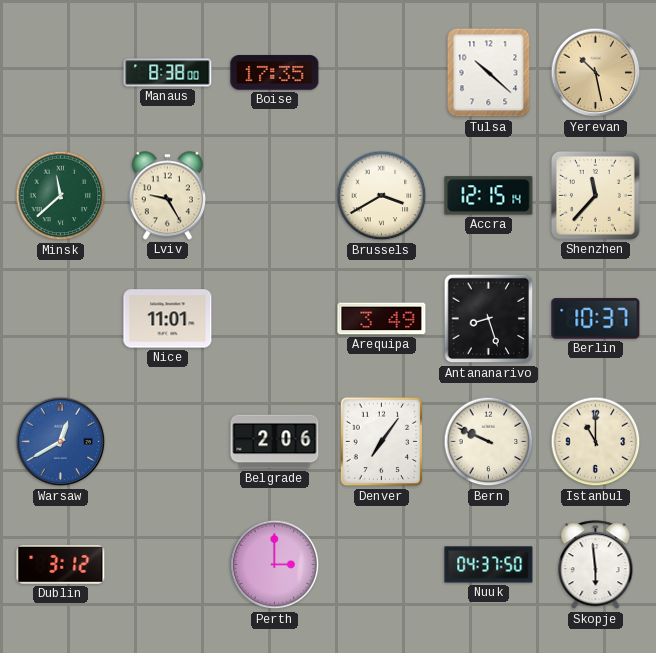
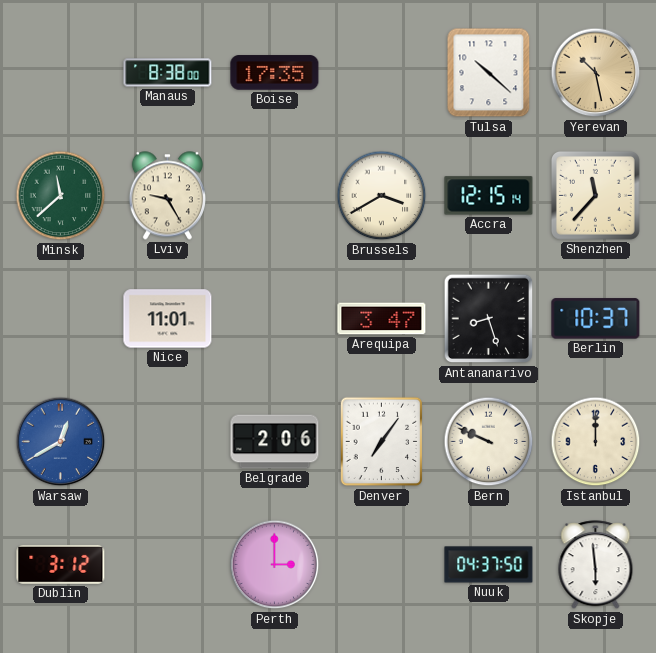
Arequipa: 3:49 -> 3:47 (382, 319)
Istanbul: 11:00 -> 12:00 (596, 442)
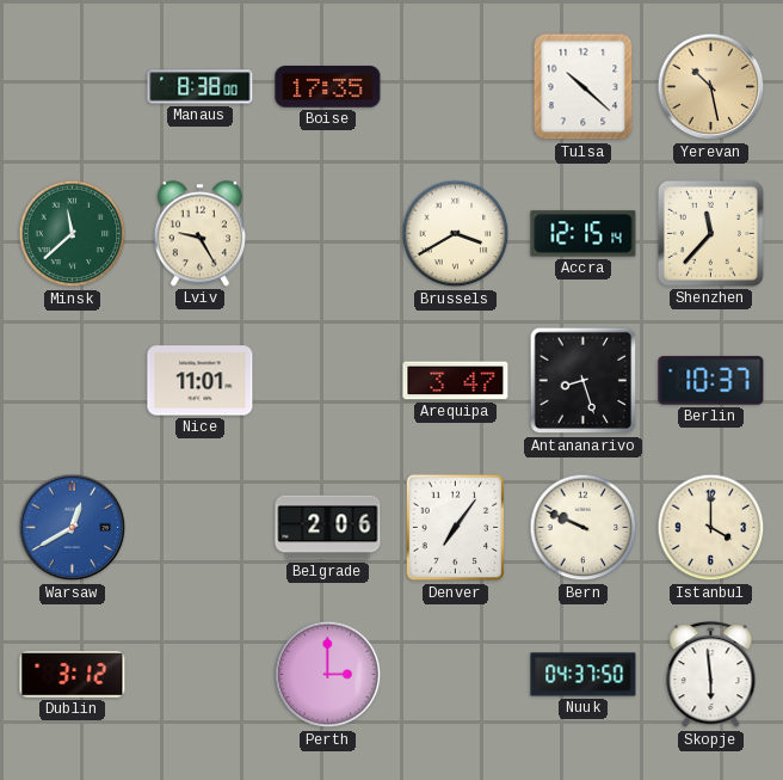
Istanbul: 12:00 -> 4:00 (711, 528)
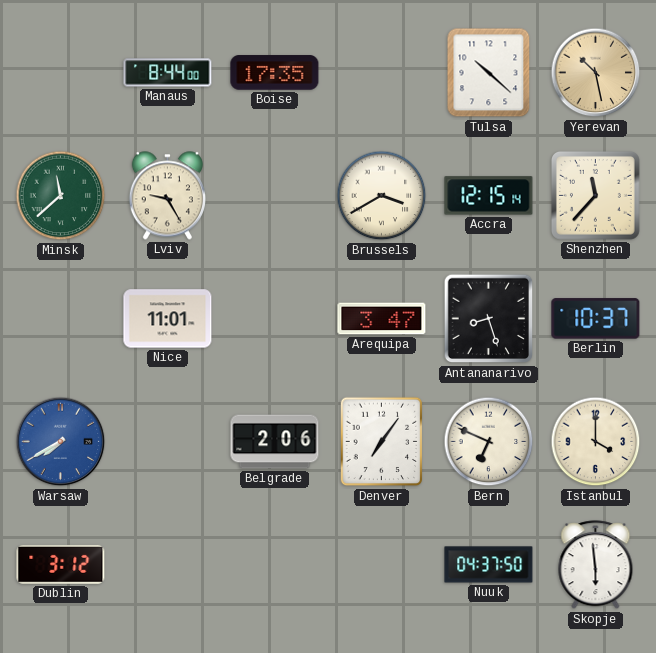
Manaus: 8:38 -> 8:44 (168, 73)
Warsaw: 12:40 -> 7:40 (61, 442)
Bern: 9:49 -> 6:49 (489, 442)
Perth: 3:00 -> none (328, 675)
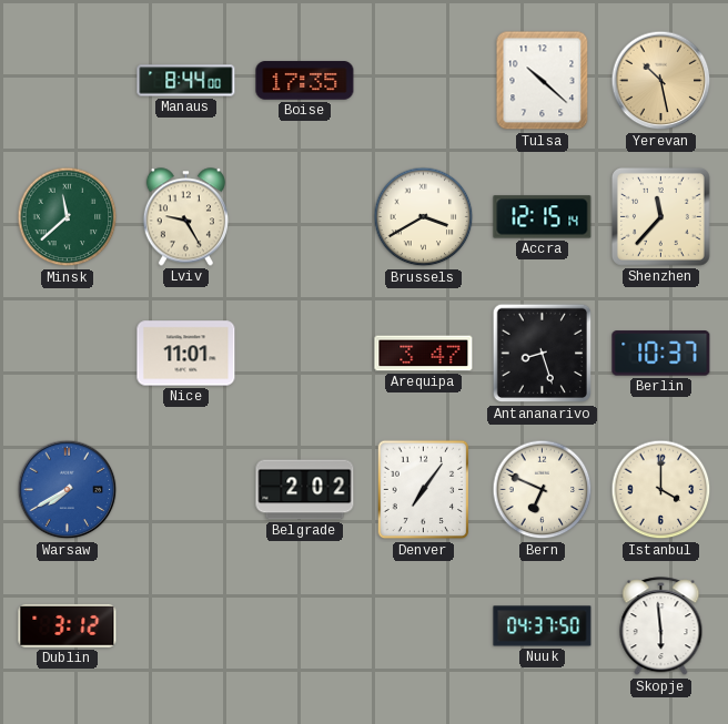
Belgrade: 2:06 -> 2:02 (305, 490)
